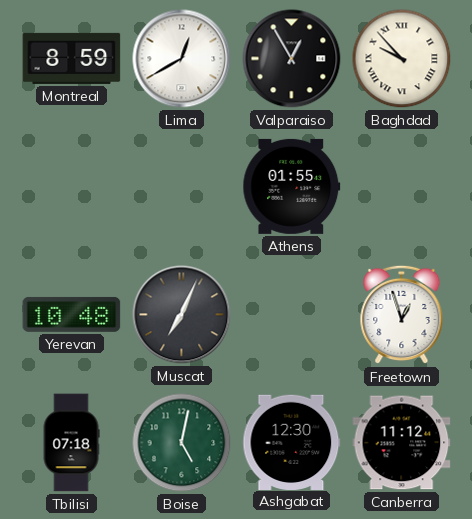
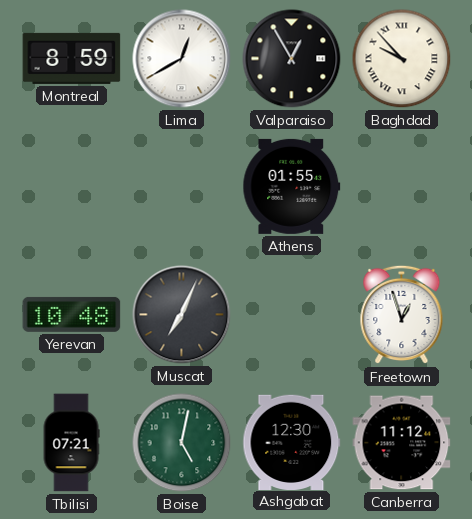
Tbilisi: 07:18 -> 07:21 (71, 443)
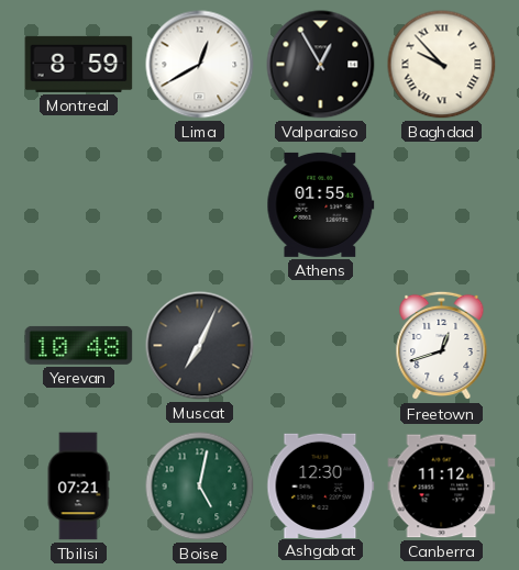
Freetown: 12:57 -> 12:42 (442, 346)
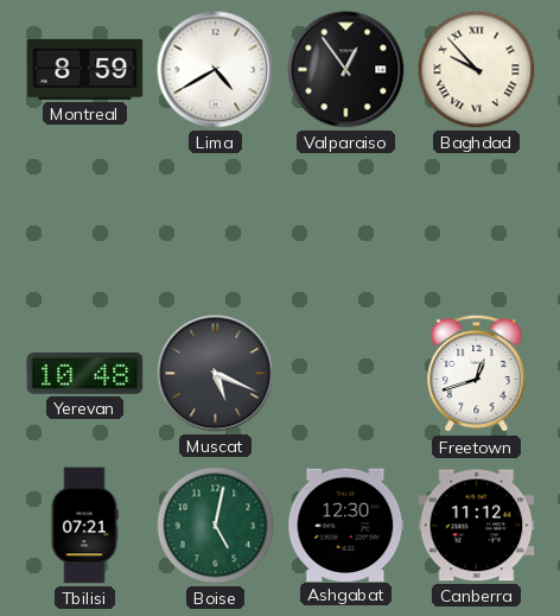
Lima: 12:40 -> 4:40 (216, 70)
Valparaiso: 12:55 -> 12:54 (346, 70)
Athens: 01:55 -> none (321, 204)
Muscat: 7:04 -> 5:19 (216, 374)
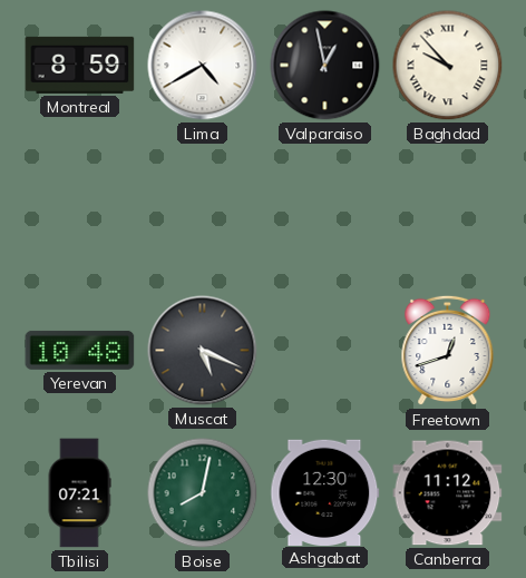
Valparaiso: 12:54 -> 12:58 (325, 66)
Boise: 5:02 -> 8:02 (203, 493)
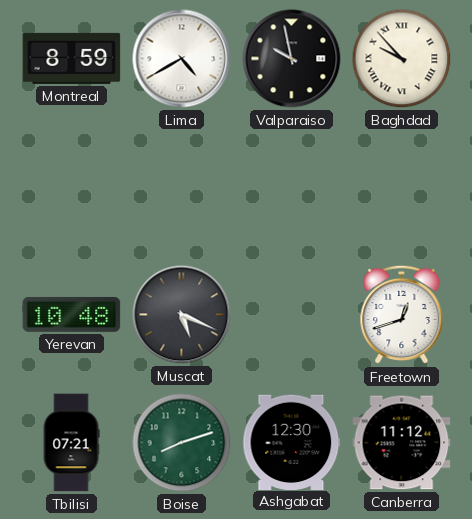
Valparaiso: 12:58 -> 9:58 (292, 59)
Boise: 8:02 -> 8:12 (182, 443)
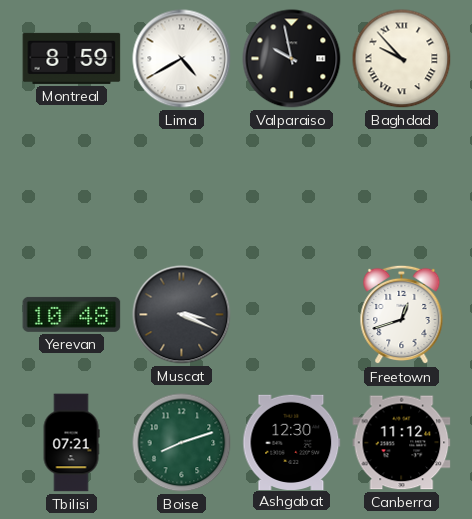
Muscat: 5:19 -> 3:19 (182, 315)
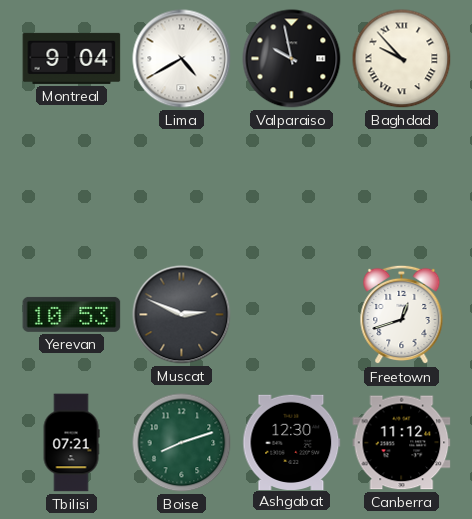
Montreal: 8:59 -> 9:04 (72, 58)
Yerevan: 10:48 -> 10:53 (72, 314)
Muscat: 3:19 -> 2:49 (182, 315)
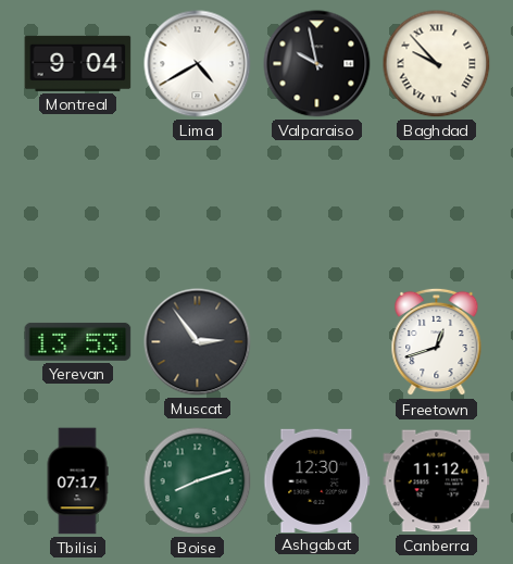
Yerevan: 10:53 -> 13:53 (78, 341)
Muscat: 2:49 -> 2:54 (198, 342)
Tbilisi: 07:21 -> 07:17 (77, 481)
